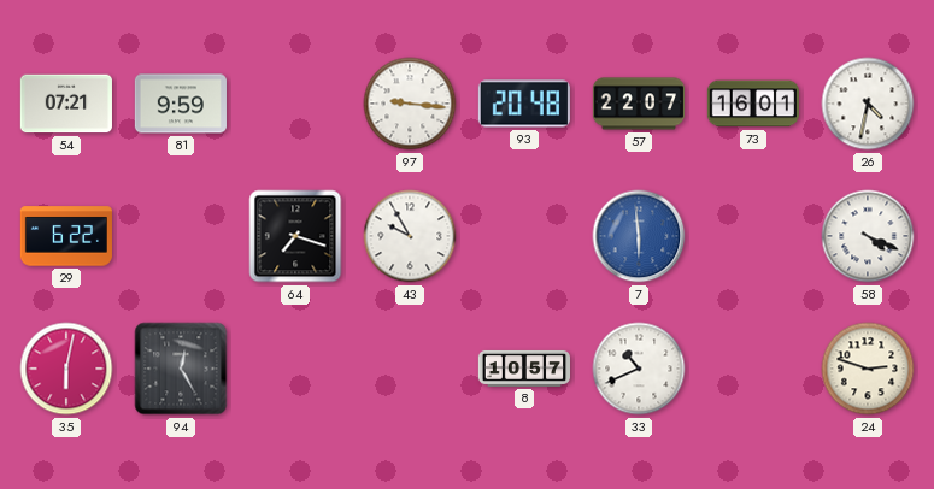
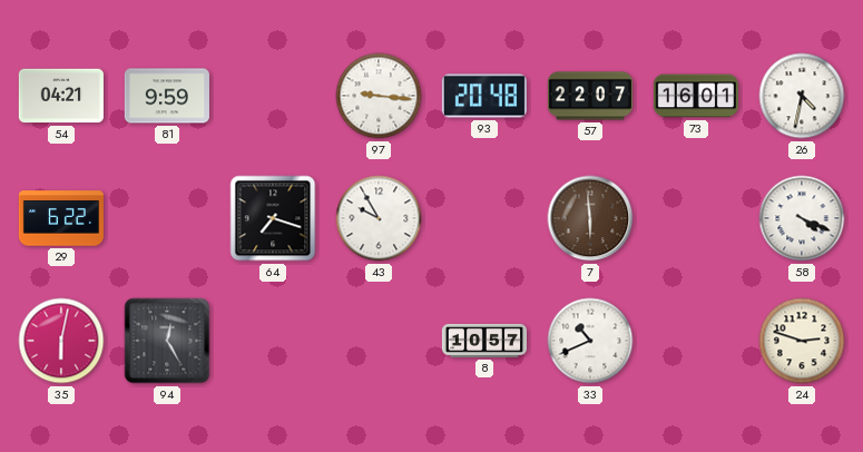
54: 07:21 -> 04:21 (61, 96)
7 dial: blue -> brown (590, 218)
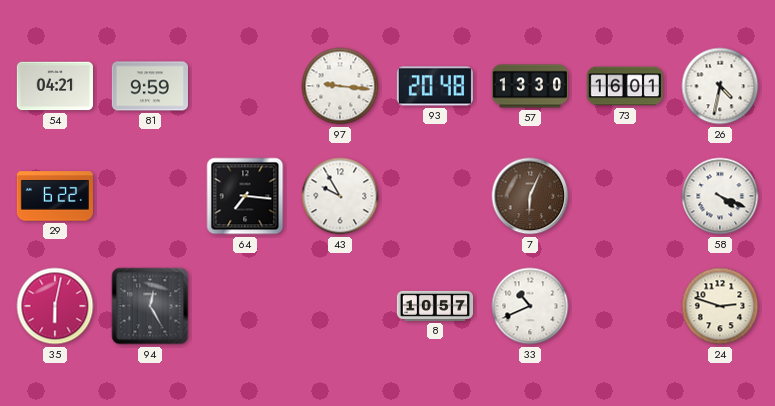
57: 22:07 -> 13:30 (529, 86)
64: 7:18 -> 7:16 (245, 196)
7: 5:59 -> 6:04 (530, 196)
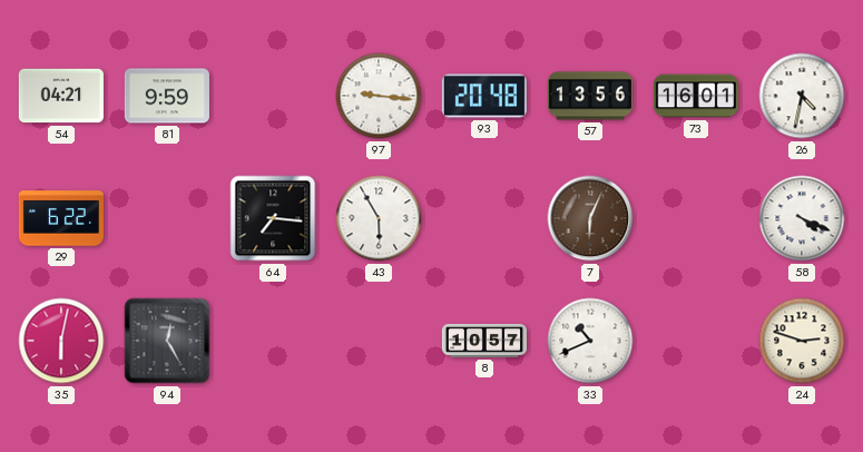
57: 13:30 -> 13:56 (589, 96)
43: 9:55 -> 5:55 (379, 218)
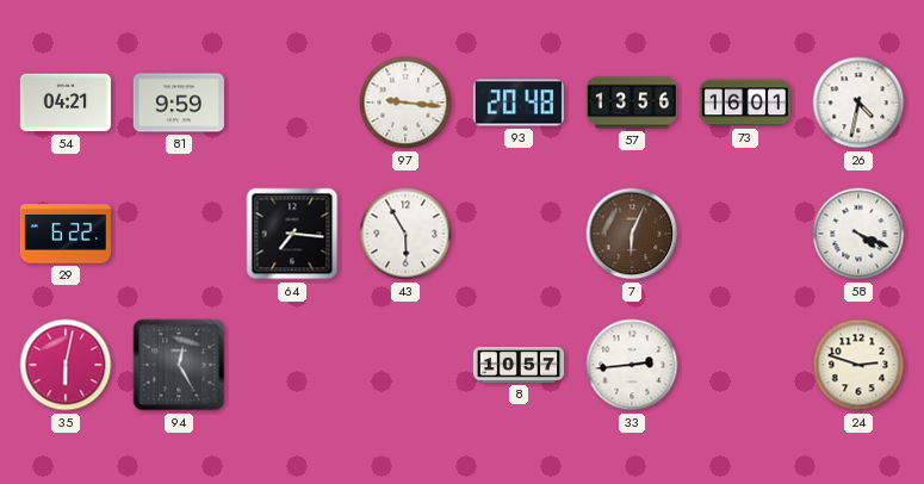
33: 10:41 -> 2:44 (632, 365)
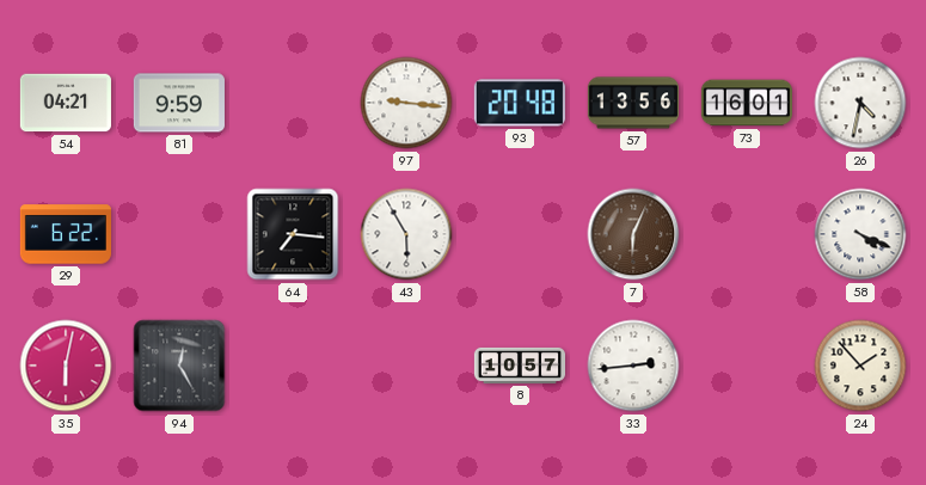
24: 2:48 -> 1:53 (860, 366)
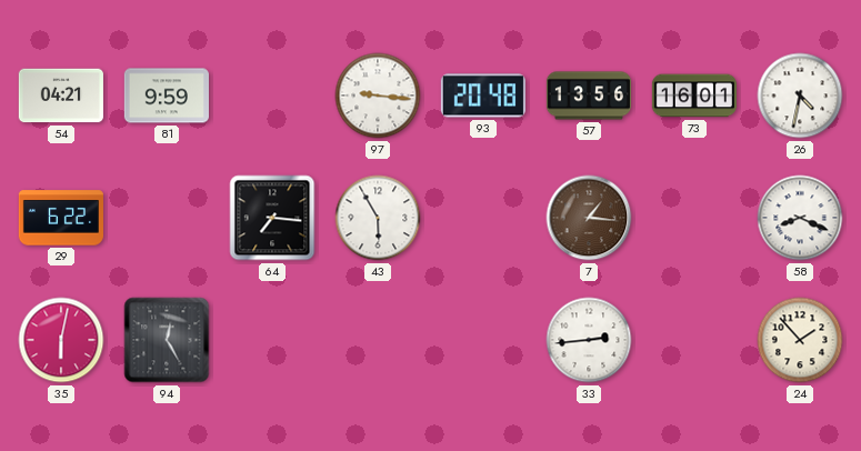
7: 6:04 -> 1:16 (589, 218)
58: 4:19 -> 8:19 (800, 218)
8: 10:57 -> none (519, 366)
